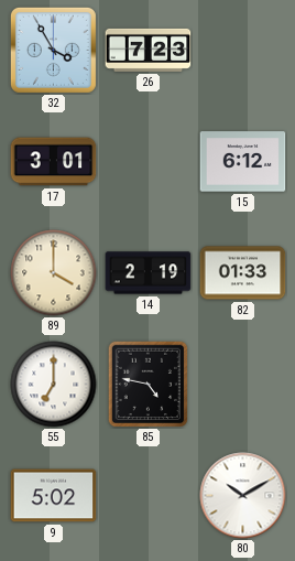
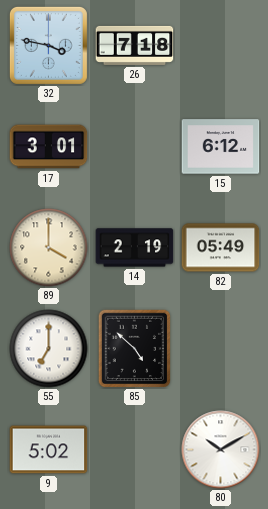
32: 3:55 -> 3:47 (48, 45)
26: 7:23 -> 7:18 (135, 45)
82: 01:33 -> 05:49 (221, 248)
85: 4:47 -> 4:52 (135, 348)
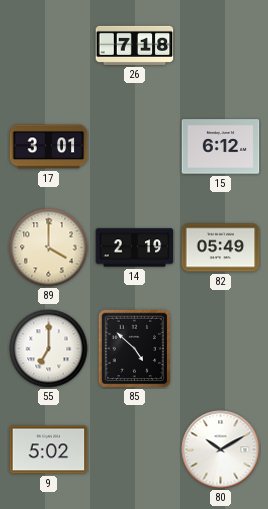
32: 3:47 -> none (48, 45)
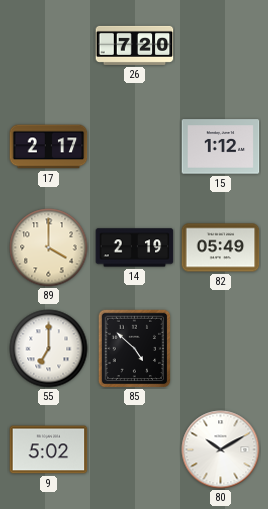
26: 7:18 -> 7:20 (135, 45)
17: 3:01 -> 2:17 (49, 147)
15: 6:12 -> 1:12 (221, 147)
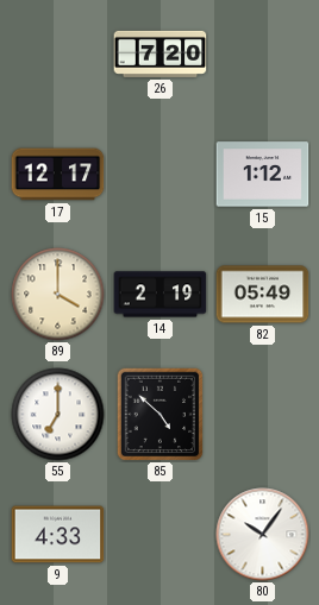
17: 2:17 -> 12:17 (58, 175)
9: 5:02 -> 4:33 (58, 535)
80: 10:10 -> 10:06 (263, 535)
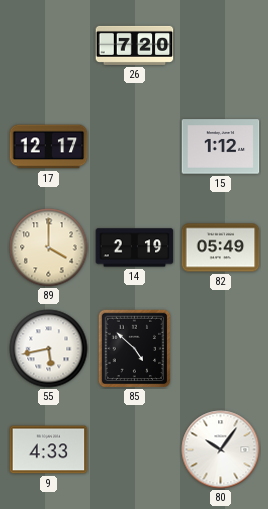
55: 7:00 -> 5:43 (49, 349)
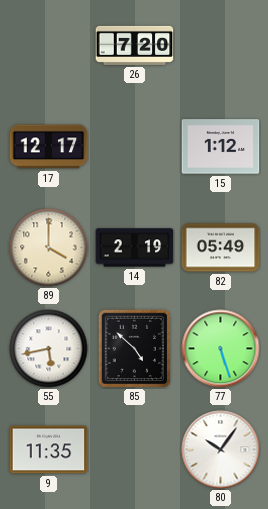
77: none -> 5:27 (221, 349)
9: 4:33 -> 11:35 (49, 450)
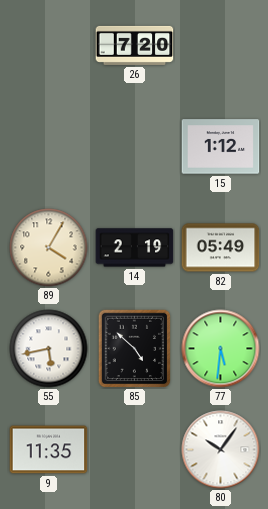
17: 12:17 -> none (49, 147)
89: 4:00 -> 4:05 (49, 248)
77: 5:27 -> 5:31 (221, 349)
